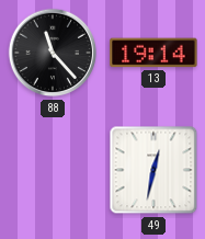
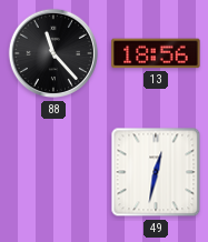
13: 19:14 -> 18:56 (156, 53)
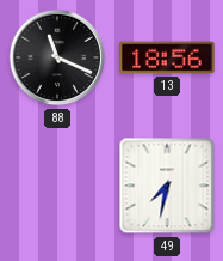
88: 11:23 -> 11:19 (57, 57)
49: 12:32 -> 7:32 (167, 186)
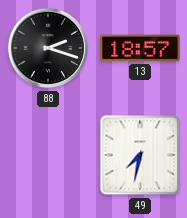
88: 11:19 -> 2:18 (48, 48)
13: 18:56 -> 18:57 (140, 48)
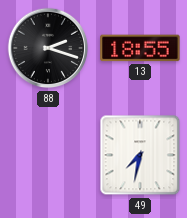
13: 18:57 -> 18:55 (140, 48)
